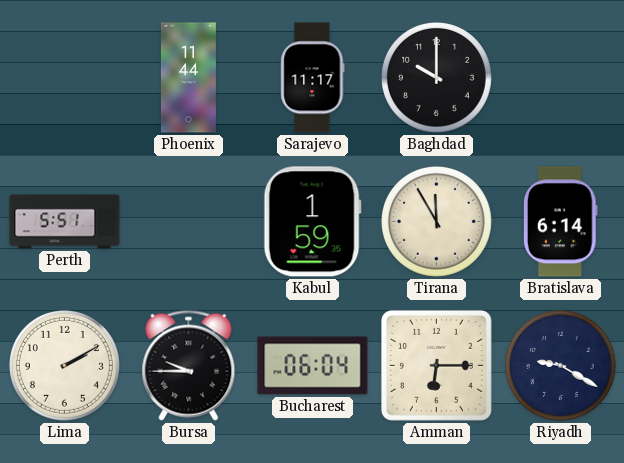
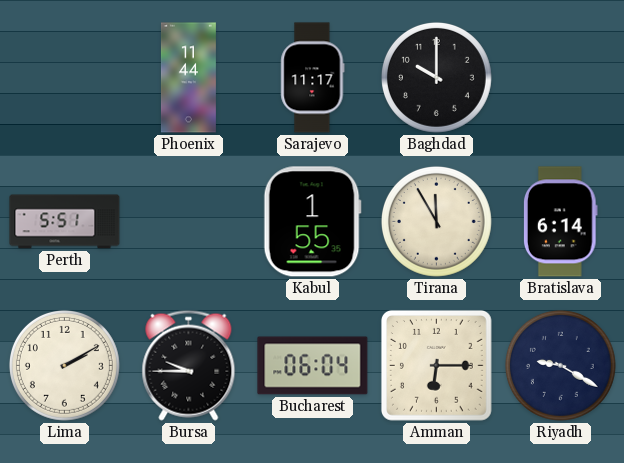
Kabul: 1:59 -> 1:55 (312, 222)
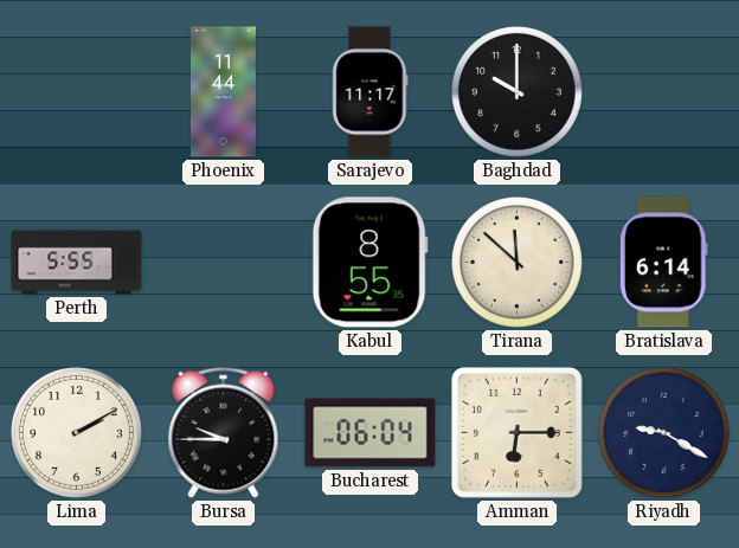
Perth: 5:51 -> 5:55 (77, 263)
Kabul: 1:55 -> 8:55 (369, 263)
Tirana: 11:55 -> 11:52 (516, 262)
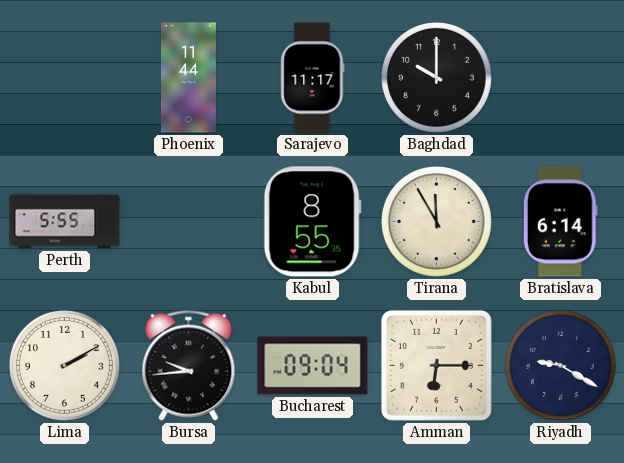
Tirana: 11:52 -> 11:55 (436, 221)
Bursa: 9:45 -> 9:44 (189, 365)
Bucharest: 06:04 -> 09:04 (313, 366)
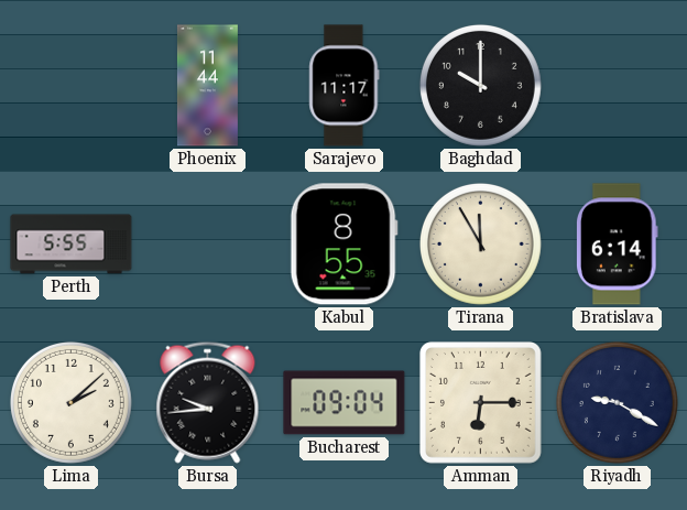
Lima: 2:10 -> 2:08 (70, 402)
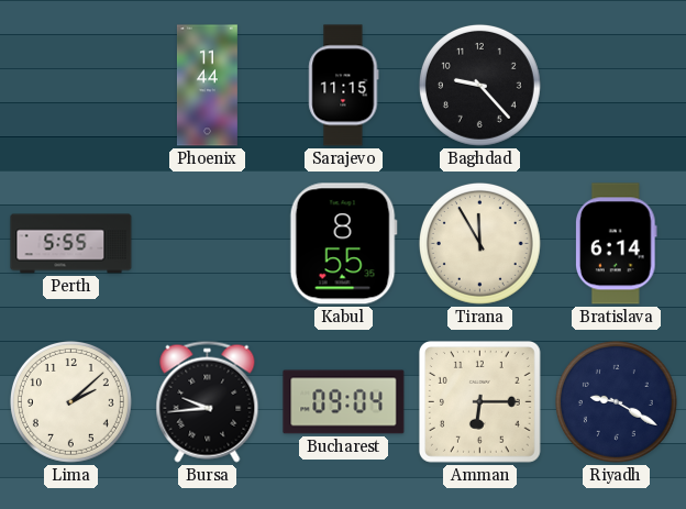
Sarajevo: 11:17 -> 11:15 (344, 86)
Baghdad: 10:00 -> 9:23 (479, 85)
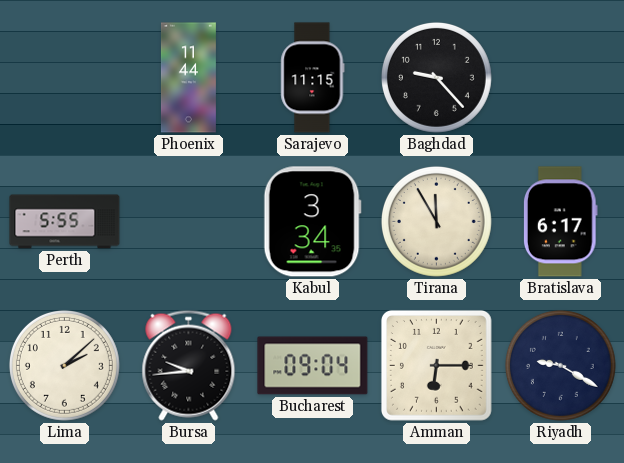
Kabul: 8:55 -> 3:34 (312, 222)
Bratislava: 6:14 -> 6:17 (560, 222)
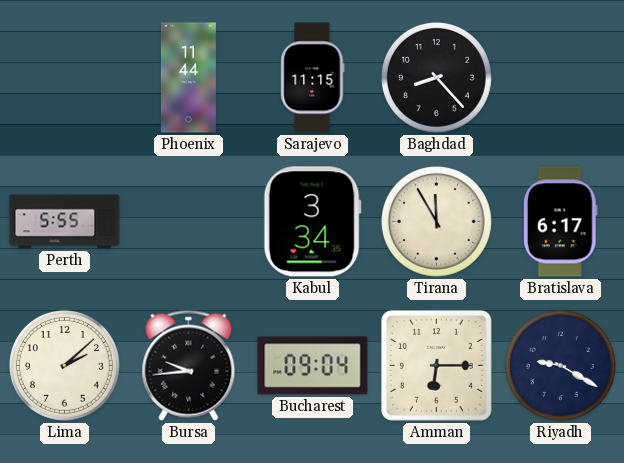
Baghdad: 9:23 -> 8:23 (436, 77)
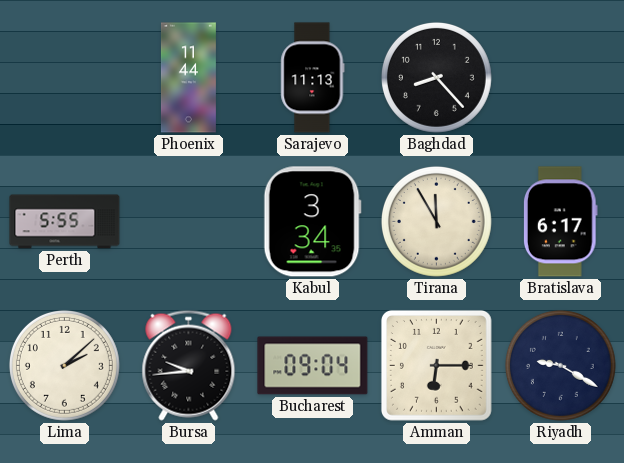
Sarajevo: 11:15 -> 11:13 (313, 78)
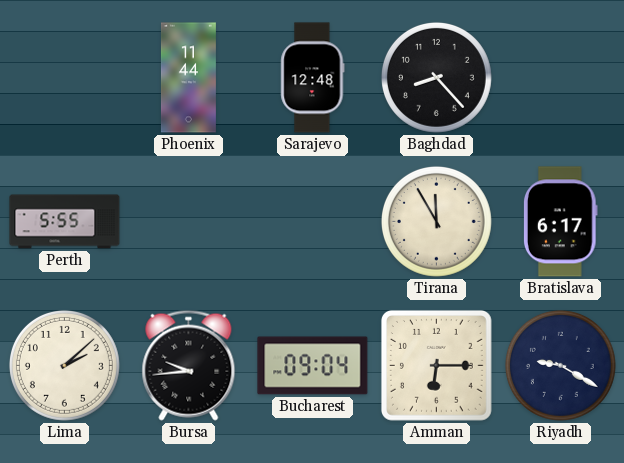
Sarajevo: 11:13 -> 12:48 (313, 78)
Kabul: 3:34 -> none (312, 222)
